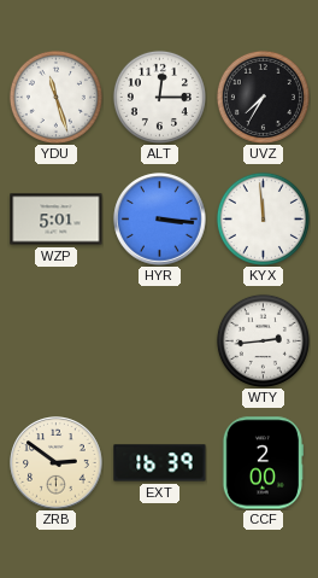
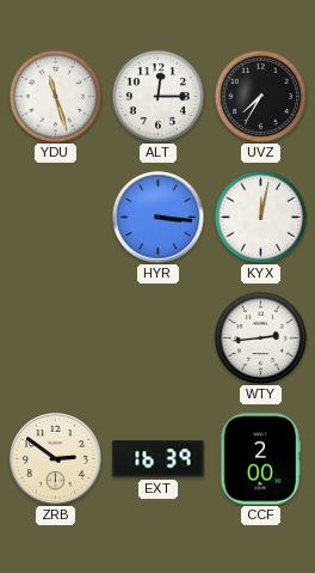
WZP: 5:01 -> none (57, 220)
KYX: 11:59 -> 12:02 (260, 217)
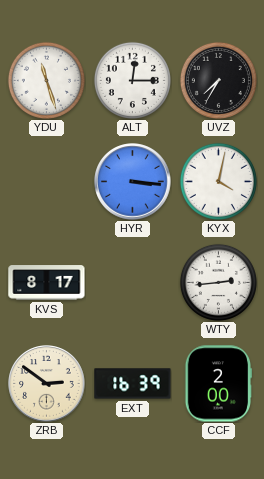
KYX: 12:02 -> 4:02 (218, 181)
KVS: none -> 8:17 (47, 283)
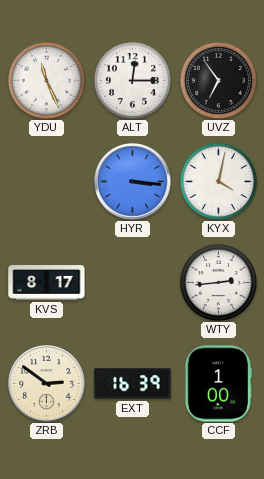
YDU: 11:27 -> 11:26 (46, 80)
UVZ: 7:35 -> 6:54 (218, 80)
CCF: 2:00 -> 1:00 (217, 384)
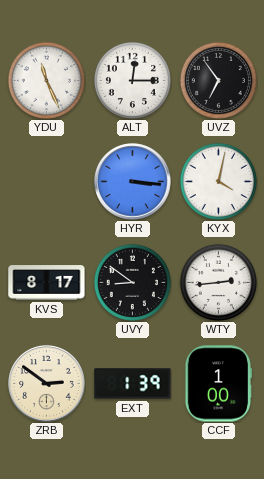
UVY: none -> 8:51 (132, 282)
EXT: 16:39 -> 1:39 (133, 384)
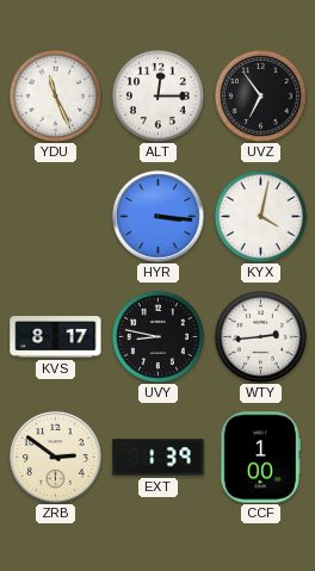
UVY: 8:51 -> 8:47 (157, 336)
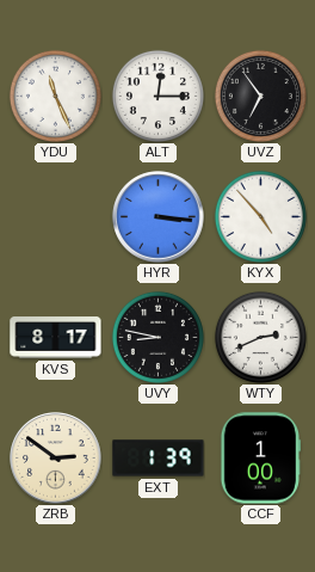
KYX: 4:02 -> 4:53 (260, 216)
WTY: 2:44 -> 2:41 (260, 337)
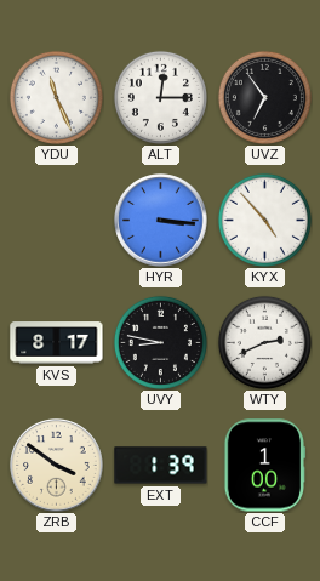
ZRB: 2:51 -> 3:51 (57, 466)
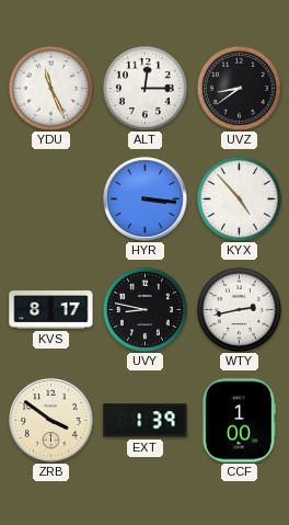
UVZ: 6:54 -> 8:39 (239, 88)
WTY: 2:41 -> 2:43 (239, 309)
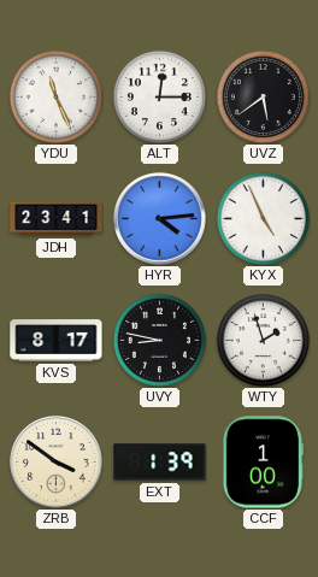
UVZ: 8:39 -> 5:39 (263, 96)
JDH: none -> 23:41 (57, 219)
HYR: 3:16 -> 4:14 (160, 219)
KYX: 4:53 -> 4:56 (263, 218)
WTY: 2:43 -> 1:57 (263, 340)
